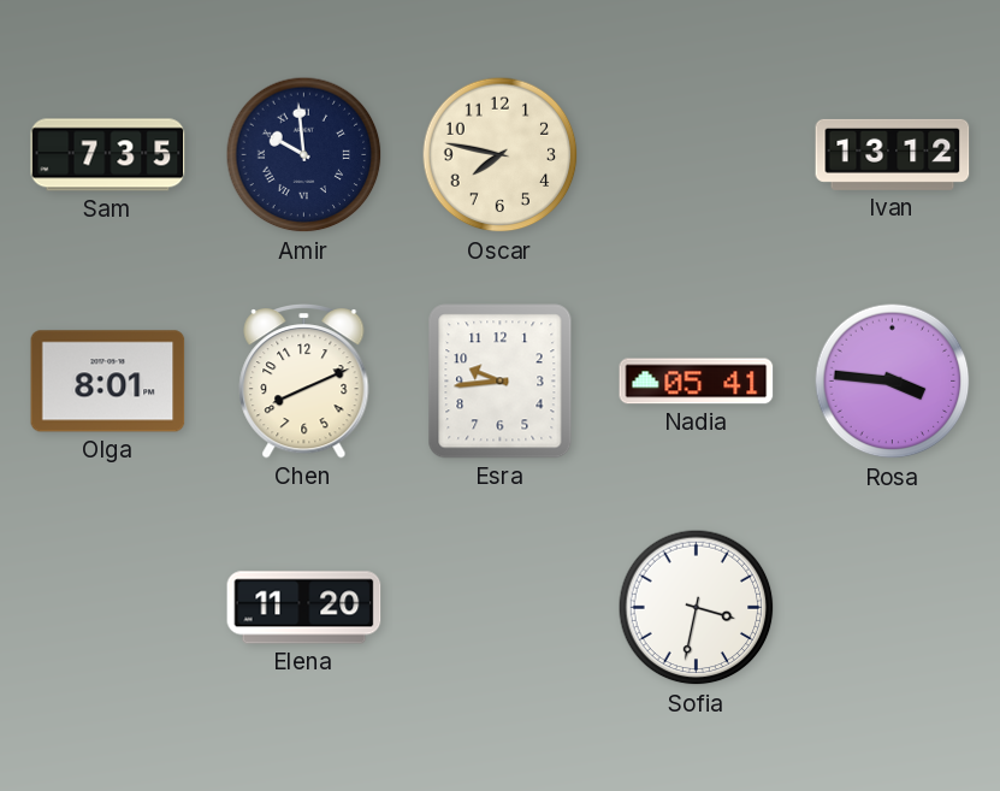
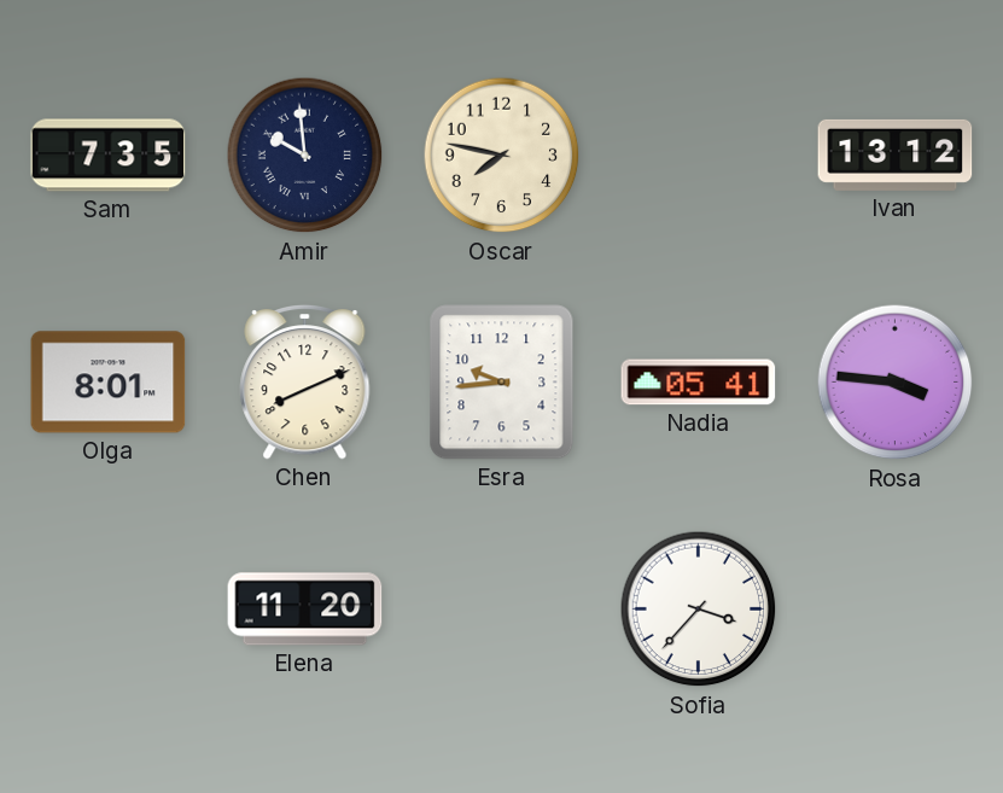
Sofia: 3:32 -> 3:37 (699, 610)
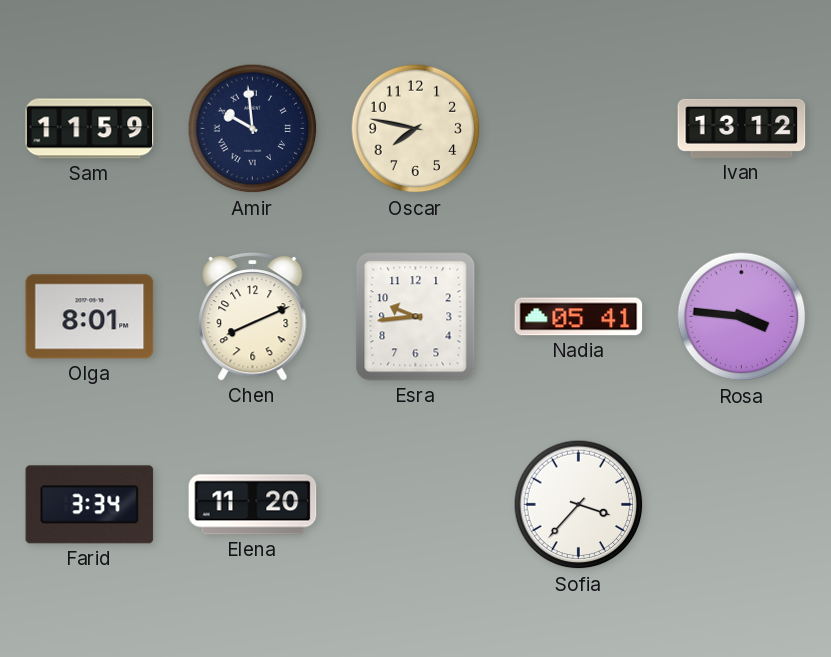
Sam: 7:35 -> 11:59 (90, 129)
Farid: none -> 3:34 (90, 505)
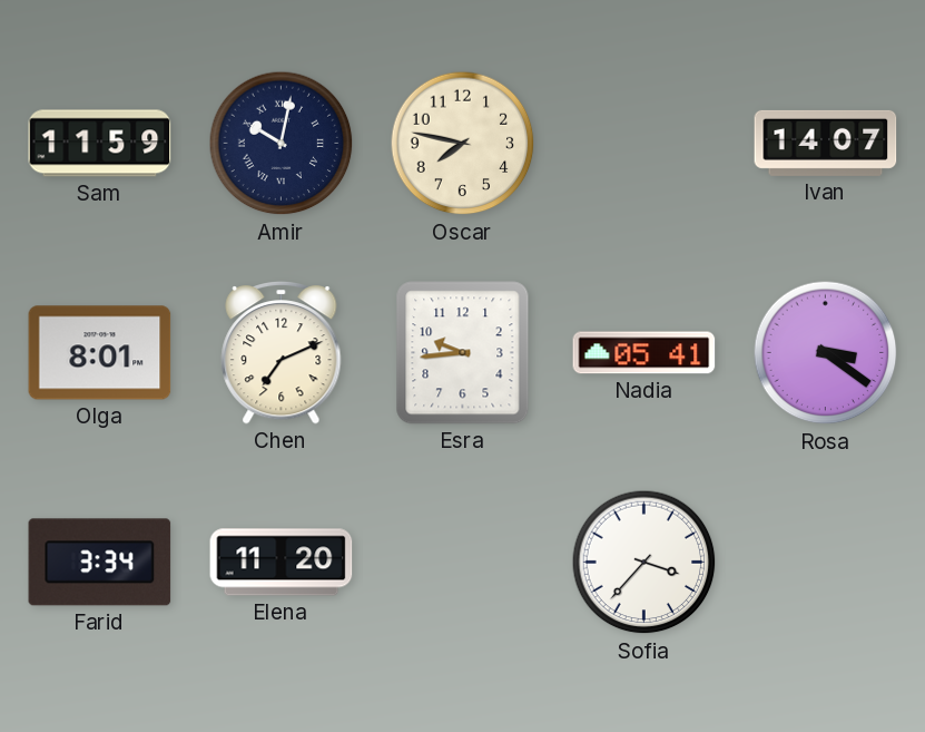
Amir: 9:59 -> 10:02 (282, 144)
Ivan: 13:12 -> 14:07 (826, 143)
Chen: 8:11 -> 7:11 (282, 353)
Rosa: 3:46 -> 3:21 (826, 353)
